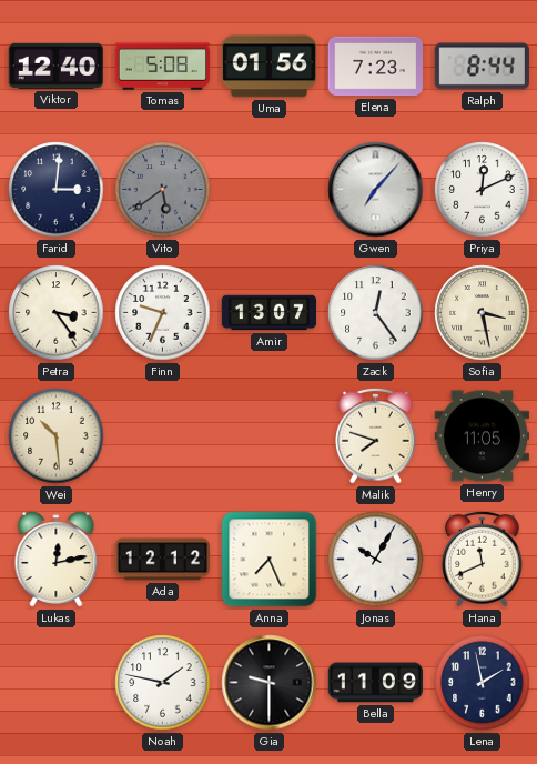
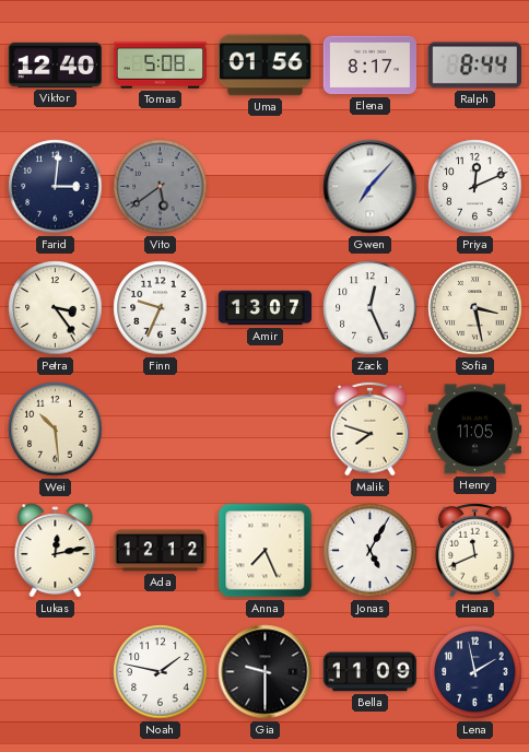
Elena: 7:23 -> 8:17 (371, 66)
Zack: 12:24 -> 12:26 (371, 308)
Jonas: 10:05 -> 5:05 (371, 551)
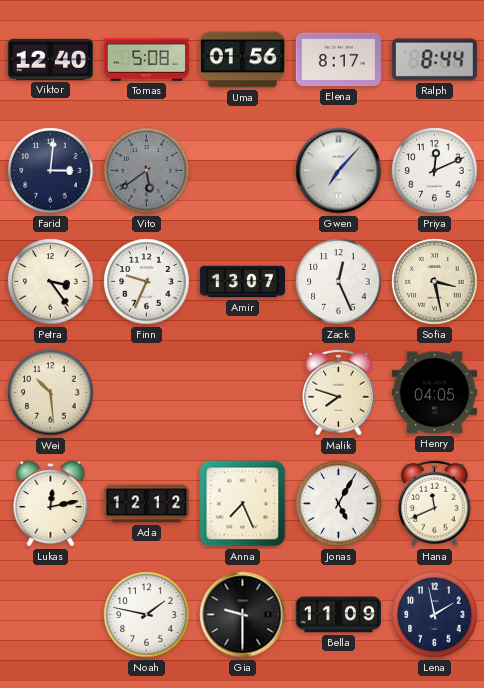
Henry: 11:05 -> 04:05 (434, 393)
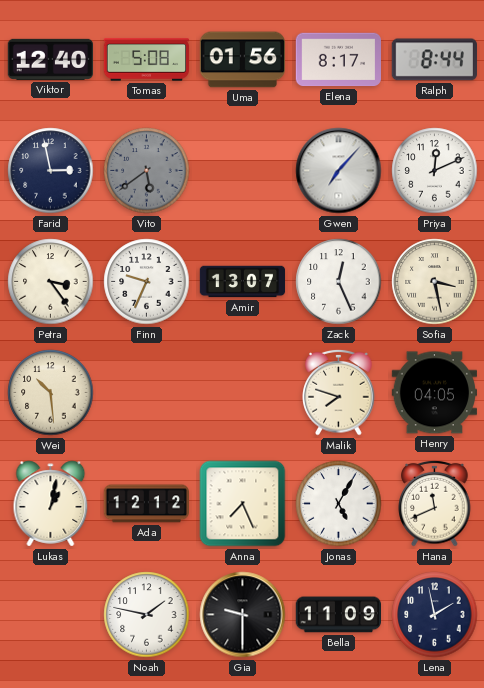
Farid: 3:01 -> 2:58 (51, 171)
Lukas: 12:13 -> 1:02 (51, 504)
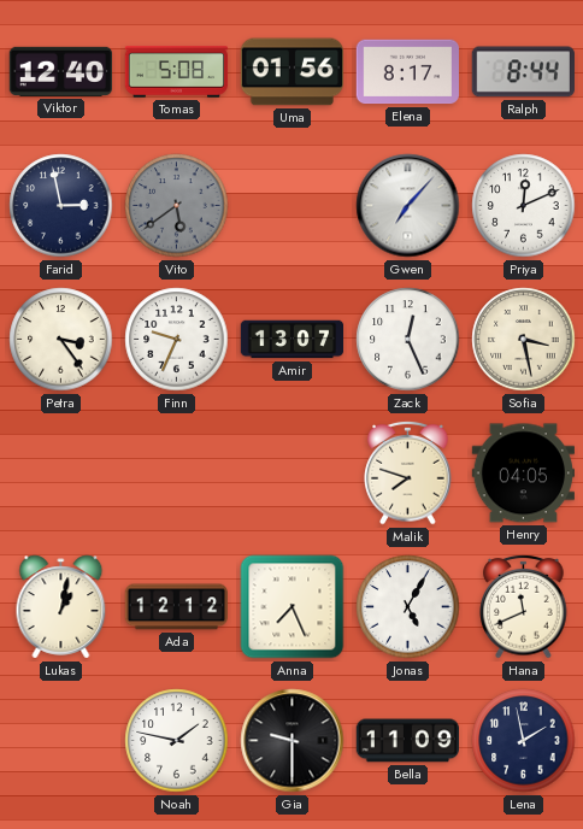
Wei: 10:29 -> none (51, 393)
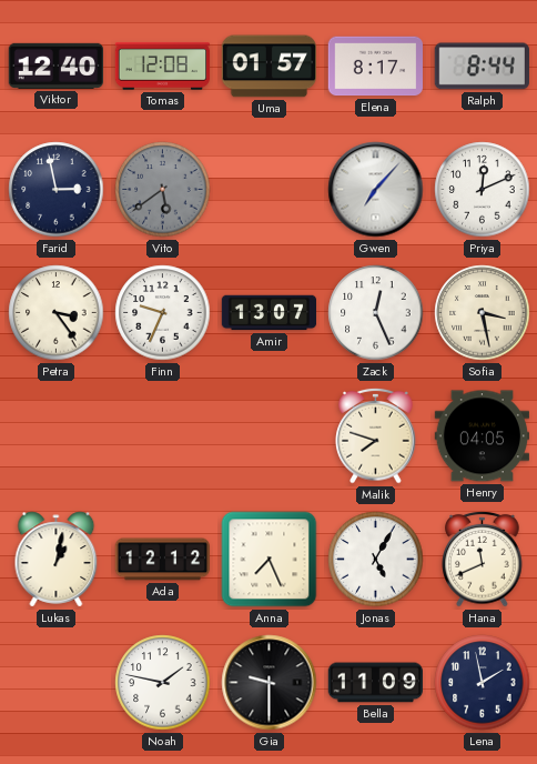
Tomas: 5:08 -> 12:08 (163, 67)
Uma: 01:56 -> 01:57 (270, 67)
